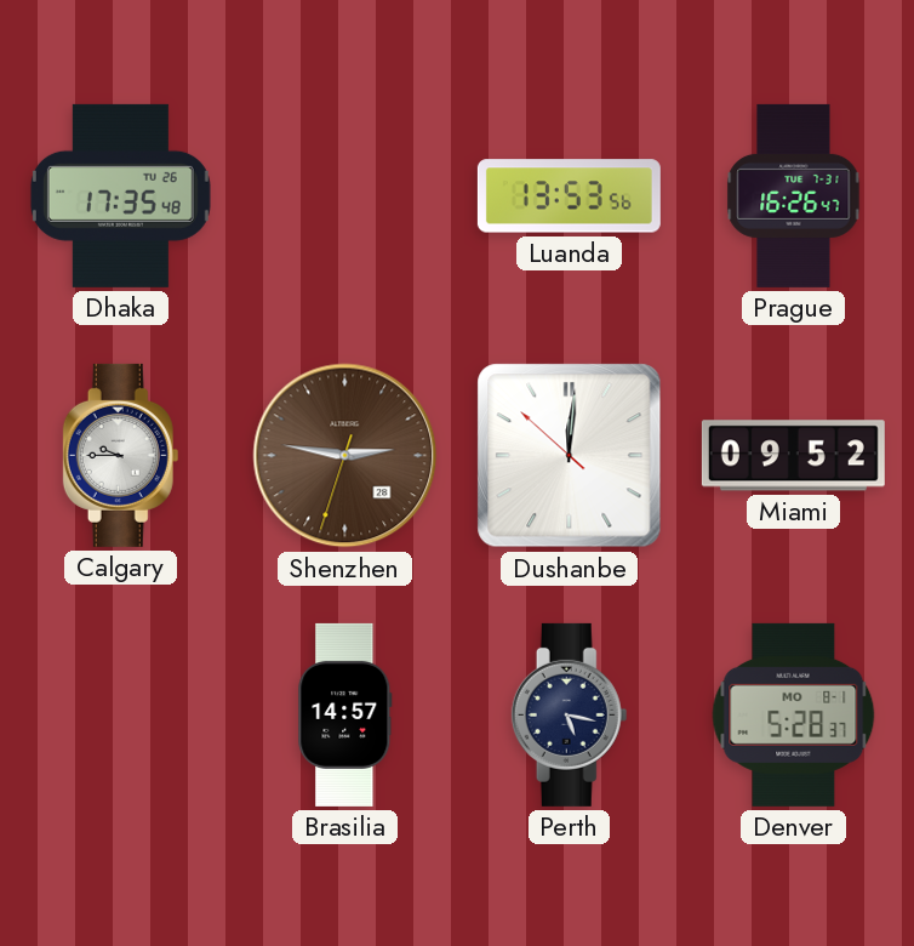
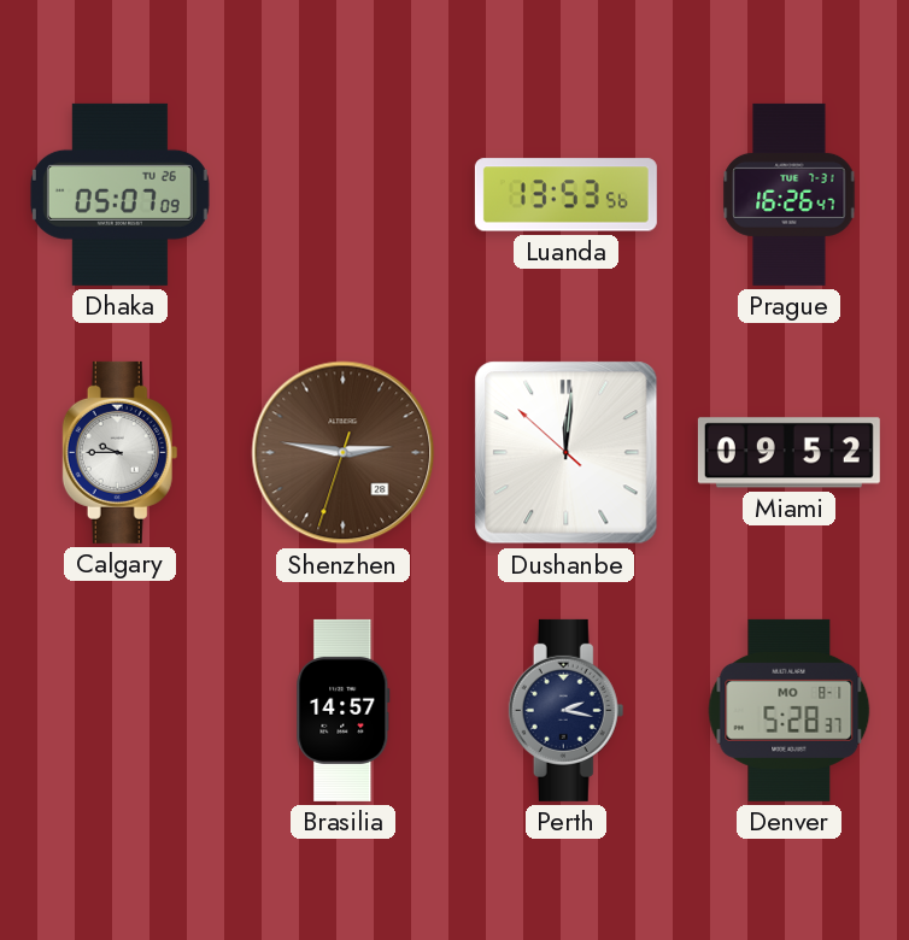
Dhaka: 17:35 -> 05:07 (119, 194)
Perth: 5:17 -> 2:17 (567, 710)
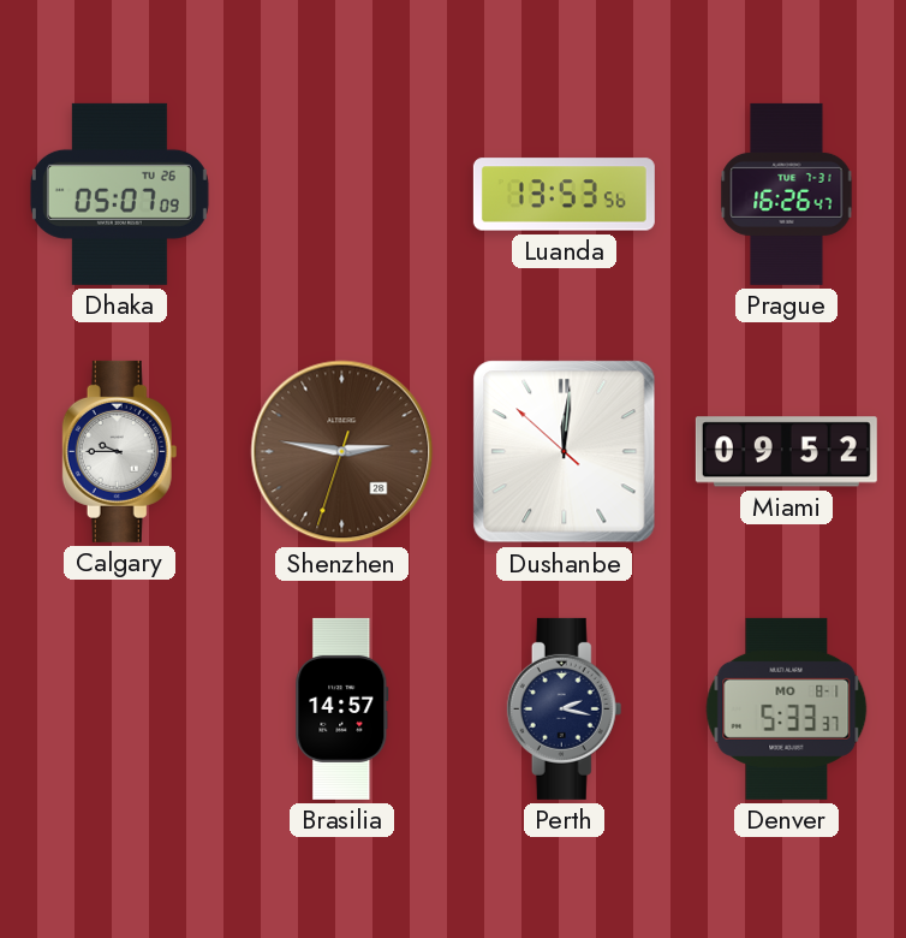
Denver: 5:28 -> 5:33 (787, 708)
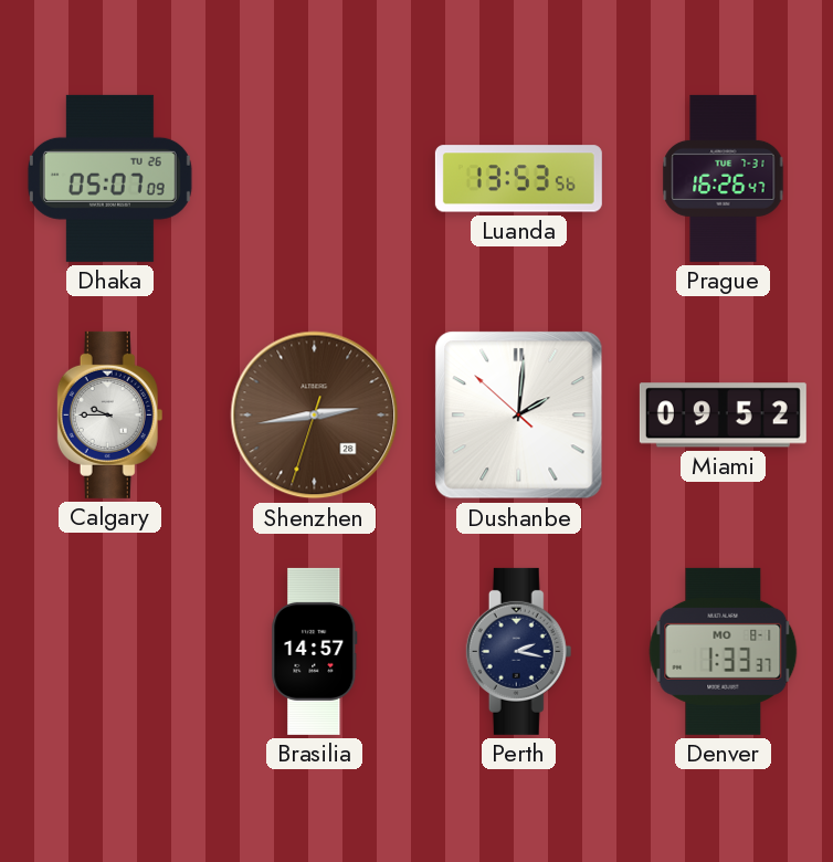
Shenzhen: 2:46 -> 2:43 (315, 416)
Dushanbe: 12:00 -> 2:00 (519, 416)
Denver: 5:33 -> 1:33 (724, 651)
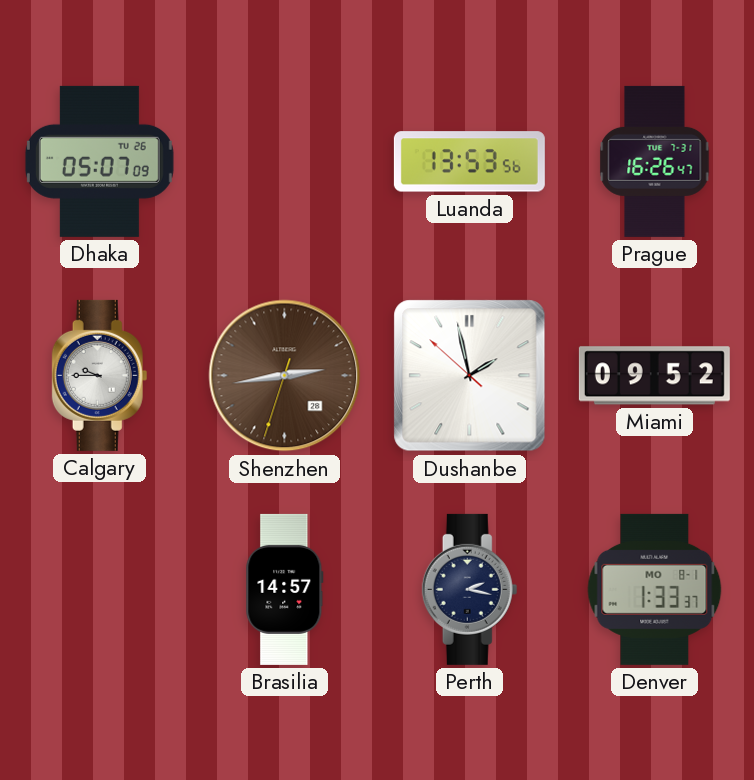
Dushanbe: 2:00 -> 1:57 (470, 376)
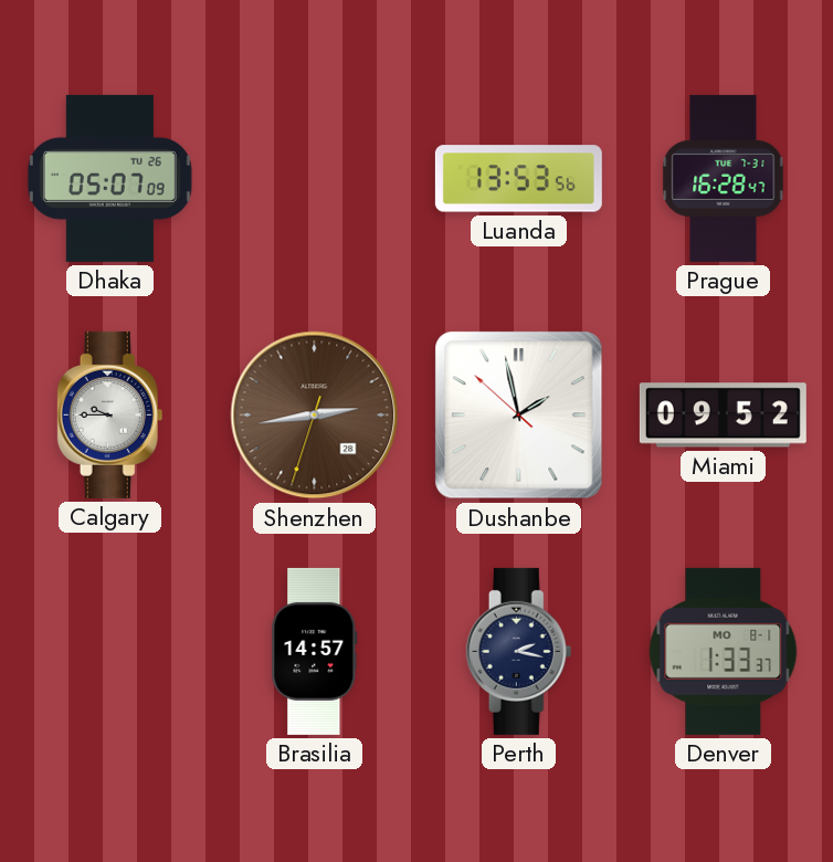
Prague: 16:26 -> 16:28 (724, 178)
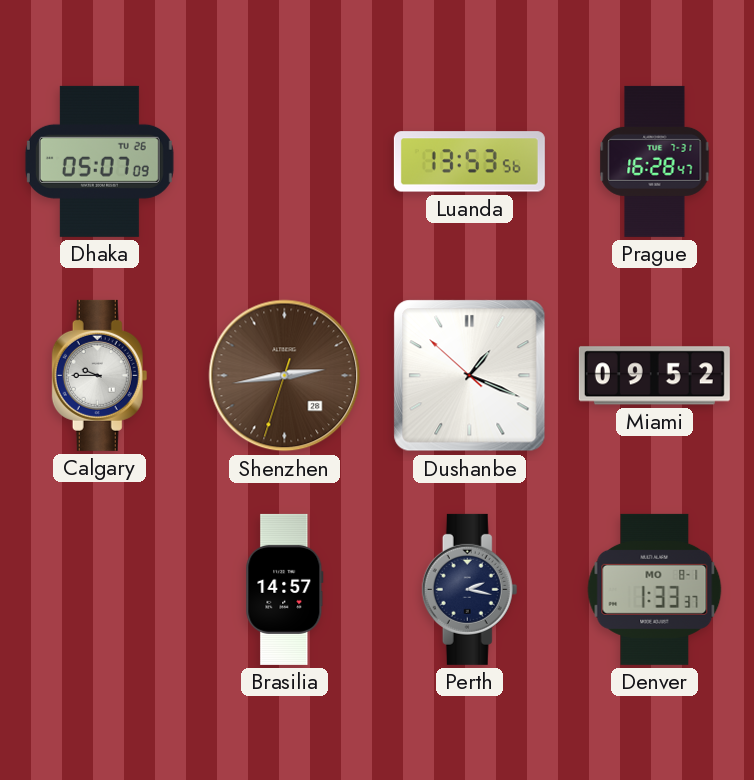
Dushanbe: 1:57 -> 1:18 (470, 376)
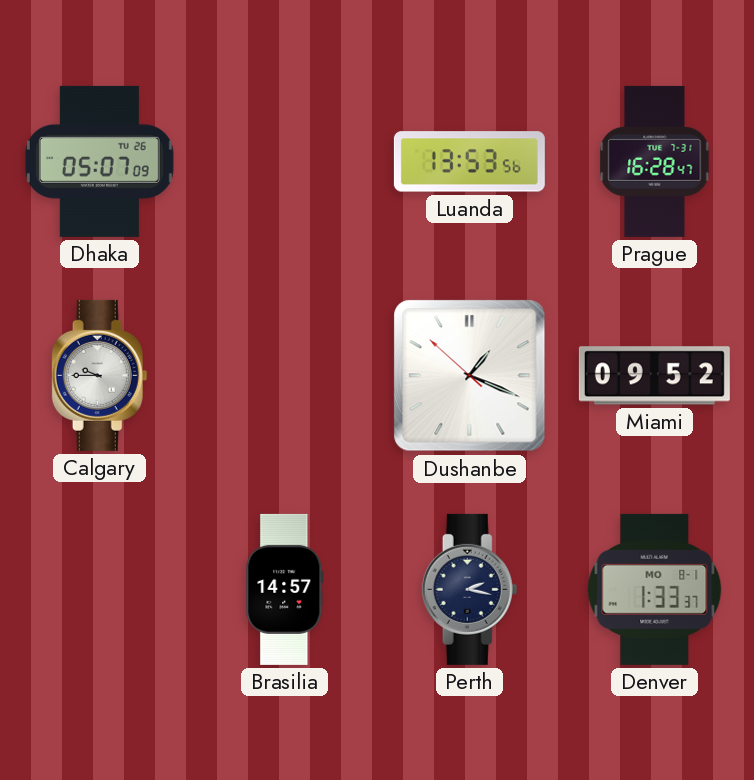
Shenzhen: 2:43 -> none (285, 376)
